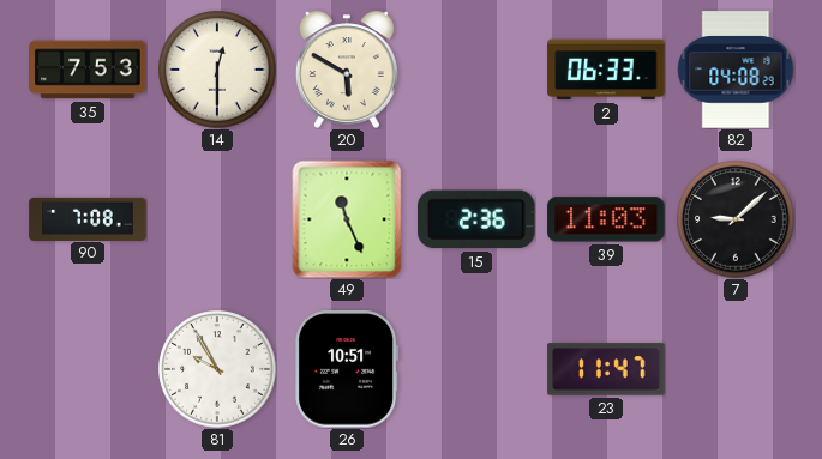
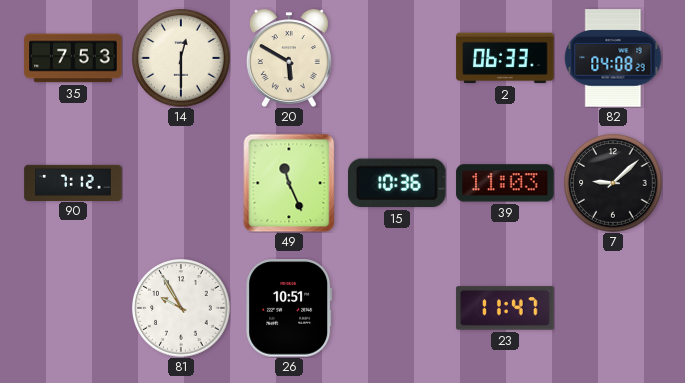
90: 7:08 -> 7:12 (73, 182)
15: 2:36 -> 10:36 (398, 183)
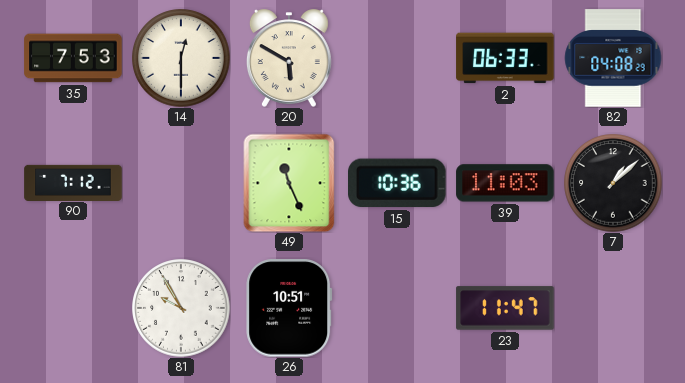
7: 9:08 -> 1:08 (613, 183)
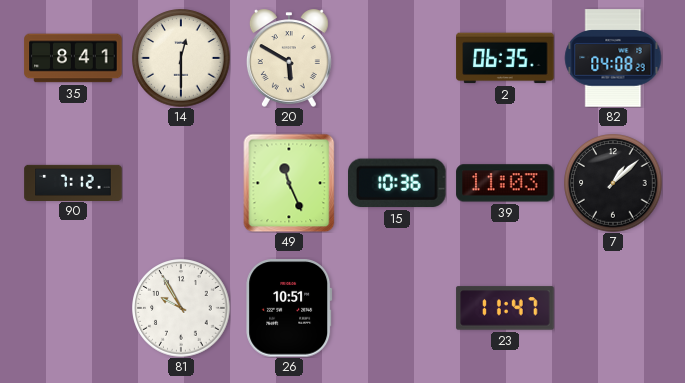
35: 7:53 -> 8:41 (73, 58)
2: 06:33 -> 06:35 (505, 58)
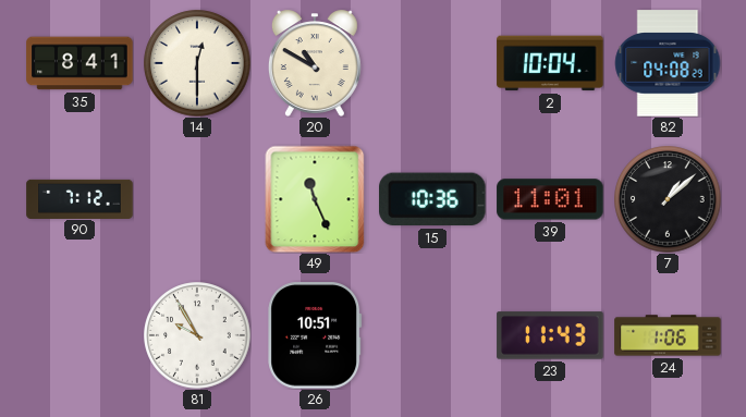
20: 5:50 -> 10:50 (315, 63)
2: 06:35 -> 10:04 (550, 63)
39: 11:03 -> 11:01 (550, 199)
23: 11:47 -> 11:43 (550, 335)
24: none -> 1:06 (668, 335)
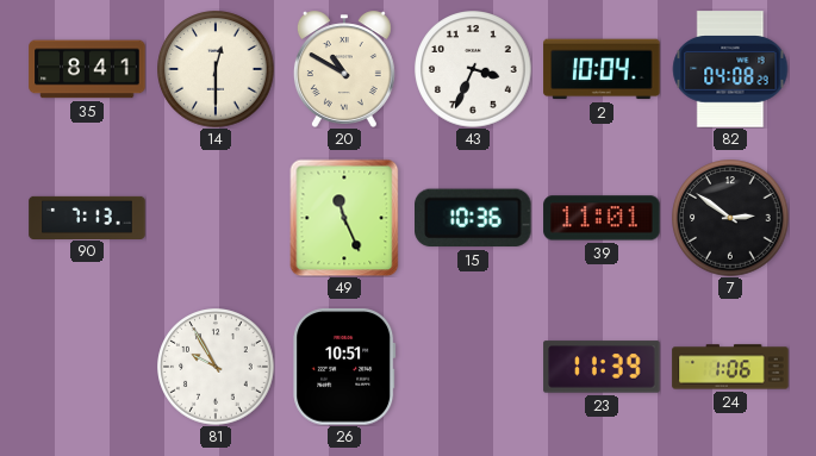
43: none -> 3:34 (473, 69)
90: 7:12 -> 7:13 (87, 217)
7: 1:08 -> 2:51 (730, 218)
23: 11:43 -> 11:39 (602, 367)
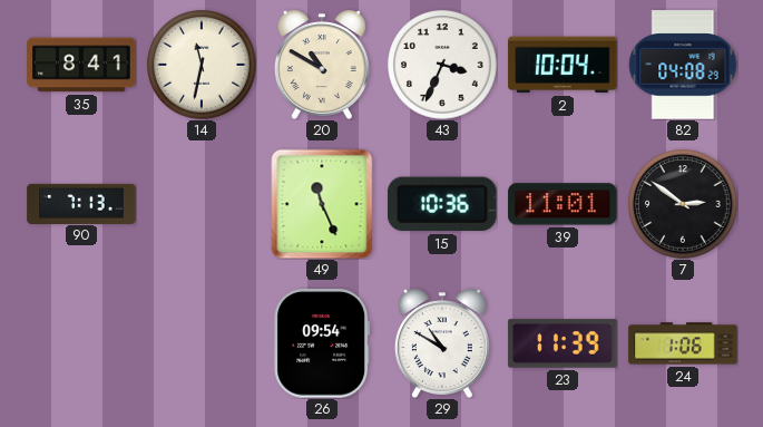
14: 12:30 -> 11:32 (202, 65)
81: 9:55 -> none (216, 367)
26: 10:51 -> 09:54 (322, 343)
29: none -> 10:50 (442, 343)
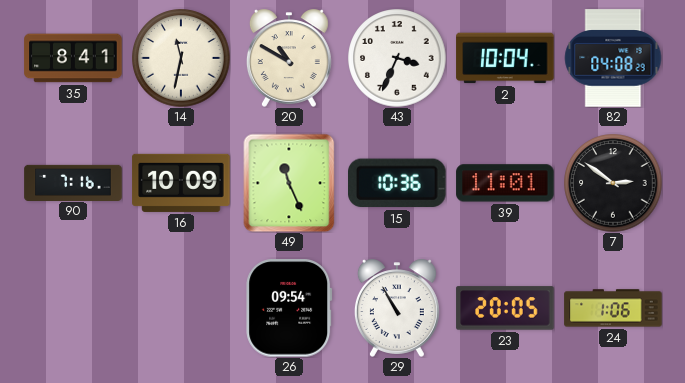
90: 7:13 -> 7:16 (73, 182)
16: none -> 10:09 (181, 183)
29: 10:50 -> 10:55 (397, 308)
23: 11:39 -> 20:05 (505, 308)
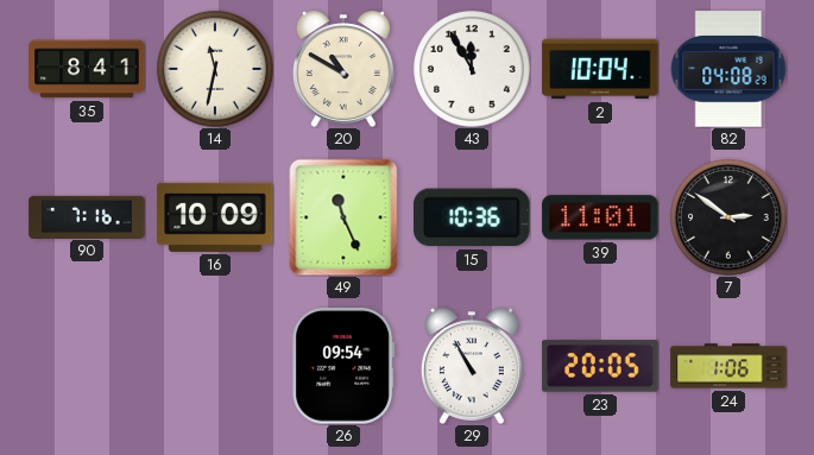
43: 3:34 -> 11:55 (472, 69)
